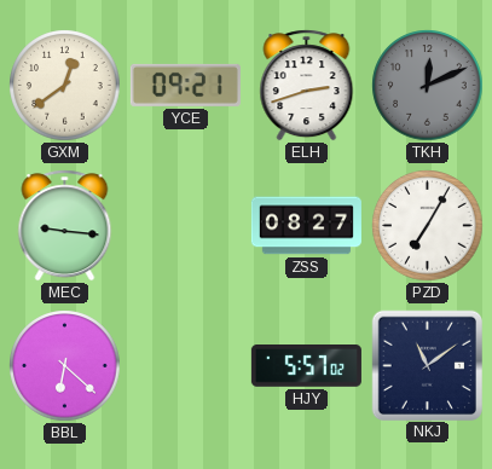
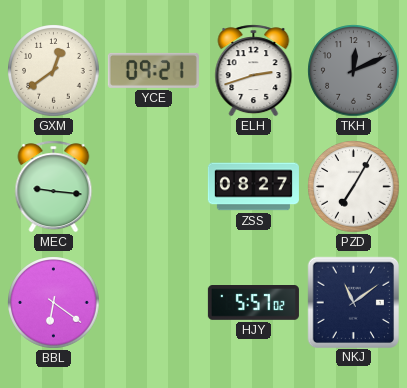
BBL: 6:22 -> 6:21 (54, 303)
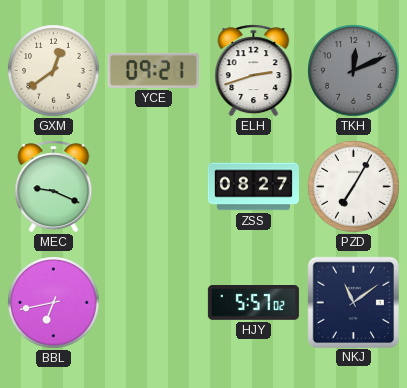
MEC: 9:16 -> 9:19 (54, 187)
BBL: 6:21 -> 6:43 (54, 303)
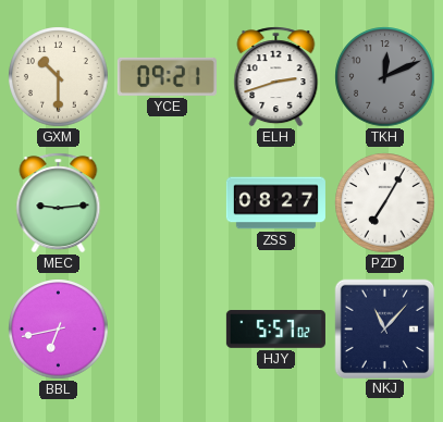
GXM: 12:39 -> 10:30 (59, 77)
MEC: 9:19 -> 9:14 (59, 203)
NKJ: 11:09 -> 11:07 (384, 328)
